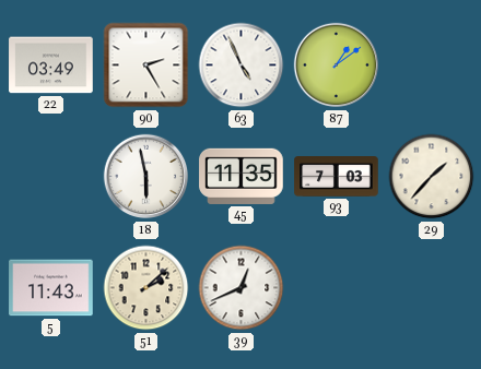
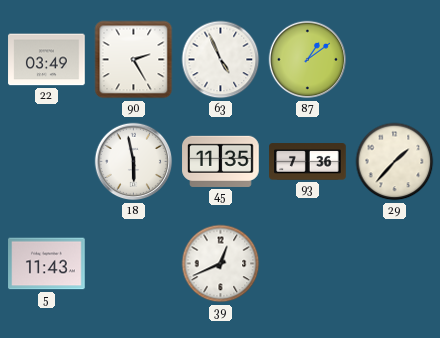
93: 7:03 -> 7:36 (308, 162)
51: 2:08 -> none (146, 288)
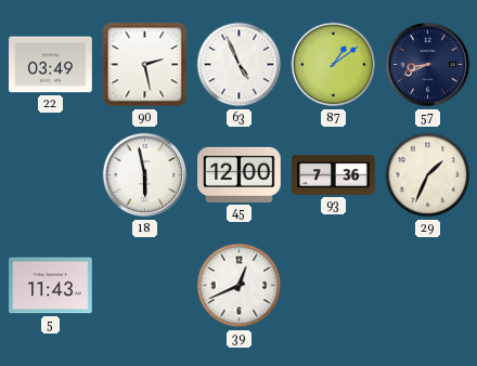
90: 2:25 -> 2:28 (145, 65)
57: none -> 8:41 (428, 65)
45: 11:35 -> 12:00 (240, 174)
29: 1:37 -> 1:34 (428, 175)
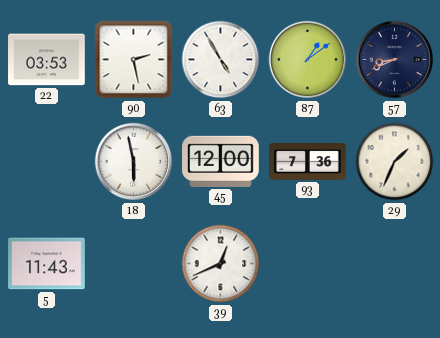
22: 03:49 -> 03:53 (47, 60)
63: 4:56 -> 4:55 (221, 60)
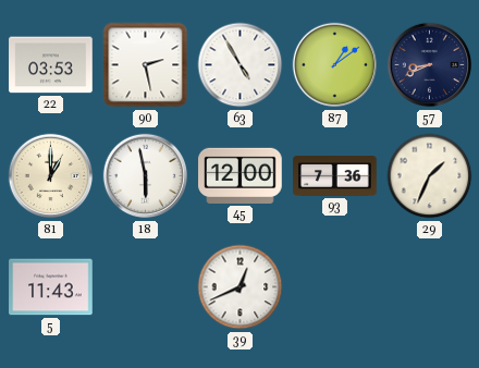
81: none -> 1:00 (51, 176)
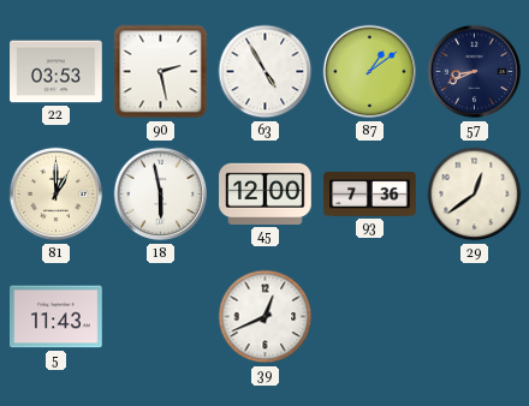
29: 1:34 -> 12:39 (475, 195)
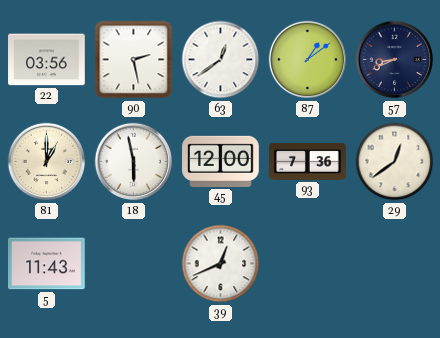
22: 03:53 -> 03:56 (47, 60)
63: 4:55 -> 12:39 (221, 60)
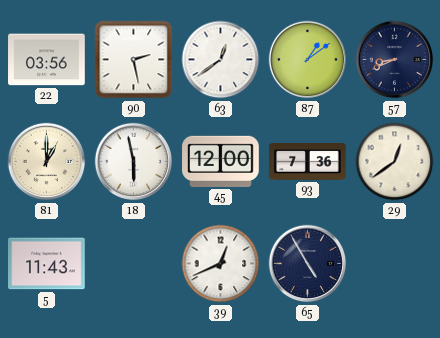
65: none -> 4:55 (308, 264)
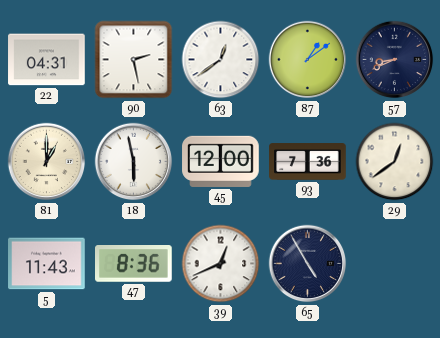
22: 03:56 -> 04:31 (47, 60)
47: none -> 8:36 (134, 264)
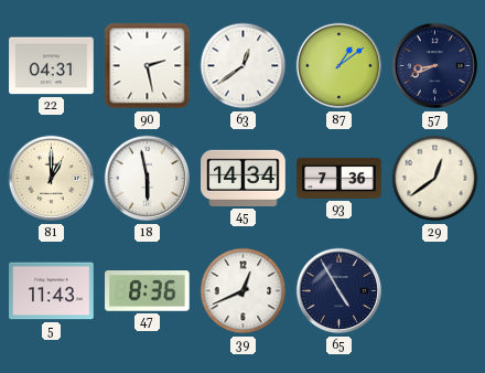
45: 12:00 -> 14:34 (244, 178)
